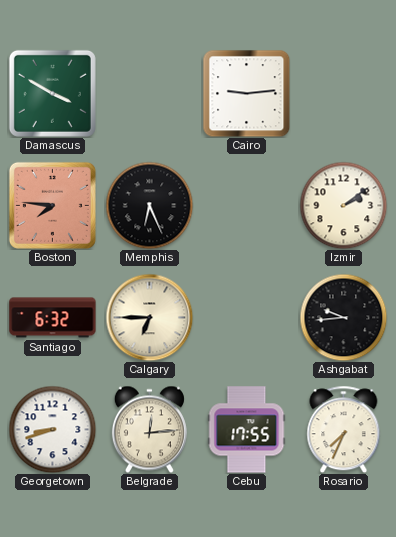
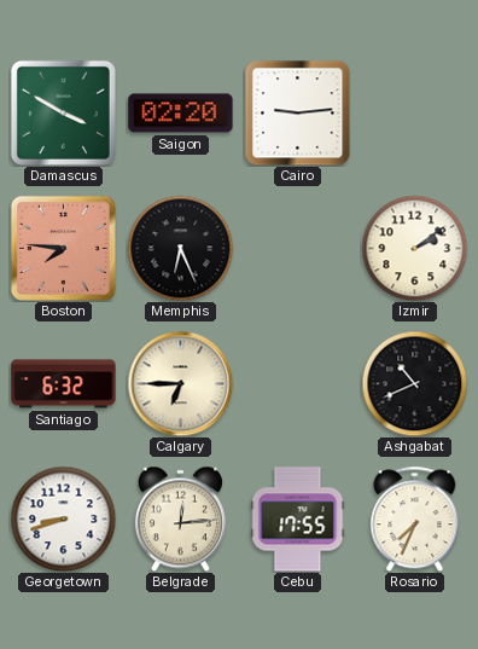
Saigon: none -> 02:20 (181, 114)
Ashgabat: 9:44 -> 10:41 (414, 383)
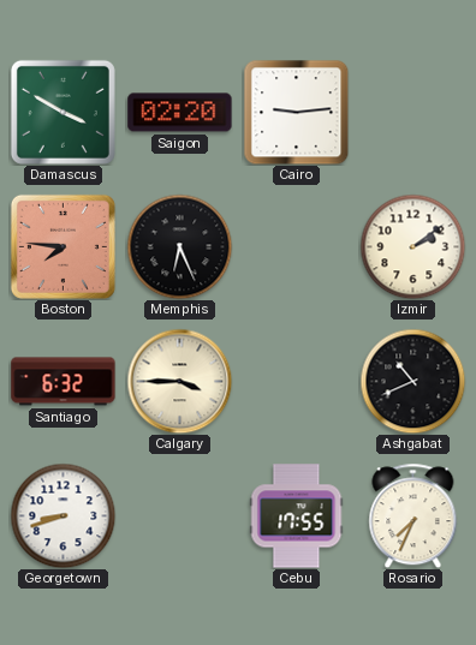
Calgary: 6:45 -> 3:45 (179, 381)
Belgrade: 12:14 -> none (180, 518)
